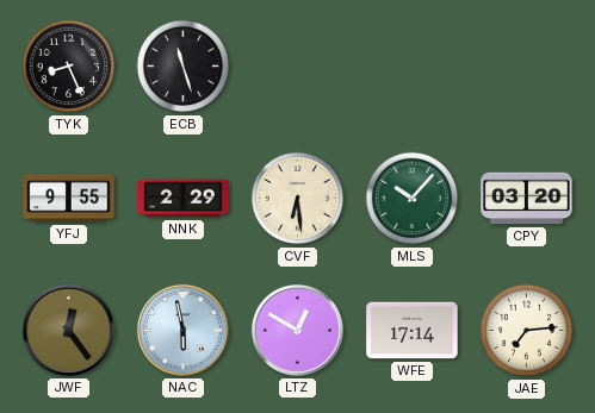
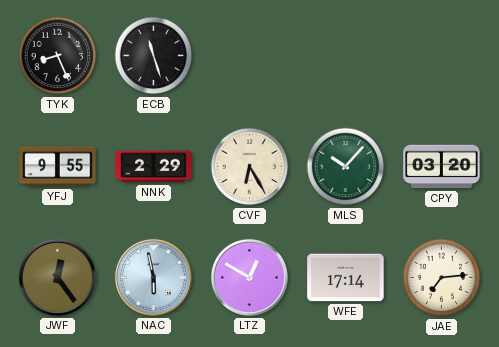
CVF: 6:29 -> 6:25 (250, 167)
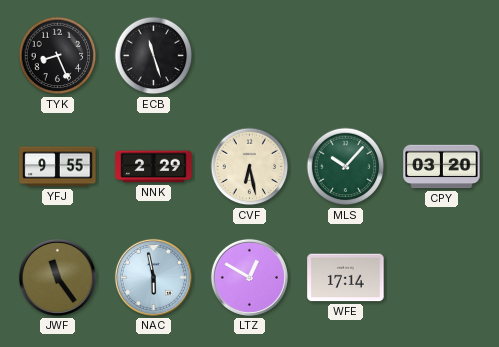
CVF: 6:25 -> 6:28 (250, 167)
JWF: 12:24 -> 11:24 (57, 277)
JAE: 7:14 -> none (442, 278)
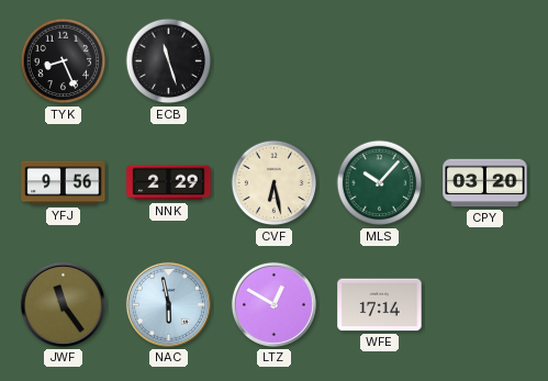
YFJ: 9:55 -> 9:56 (64, 183)
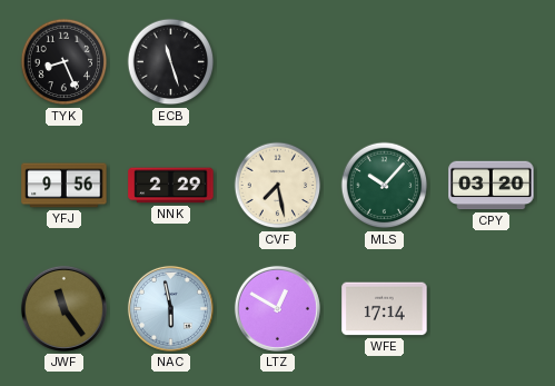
CVF: 6:28 -> 7:28 (278, 186)
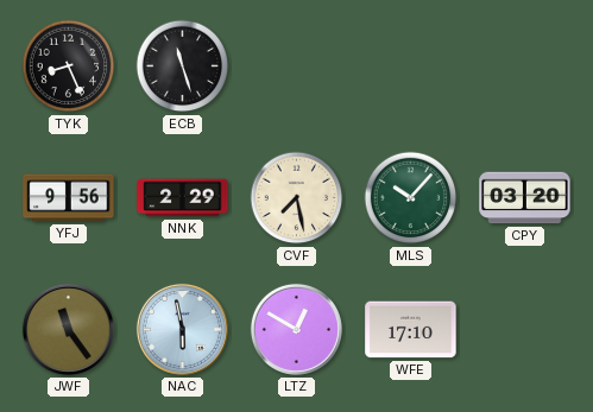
WFE: 17:14 -> 17:10 (411, 330)
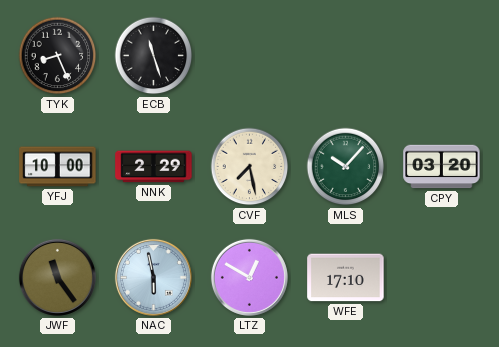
YFJ: 9:56 -> 10:00 (58, 167)
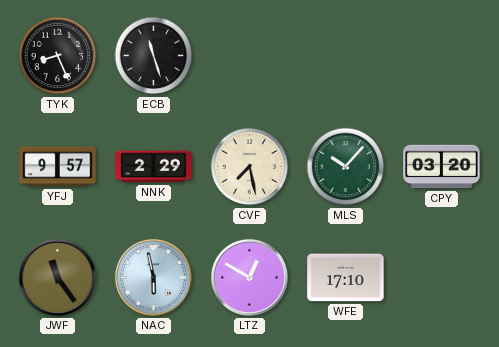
YFJ: 10:00 -> 9:57 (58, 167)
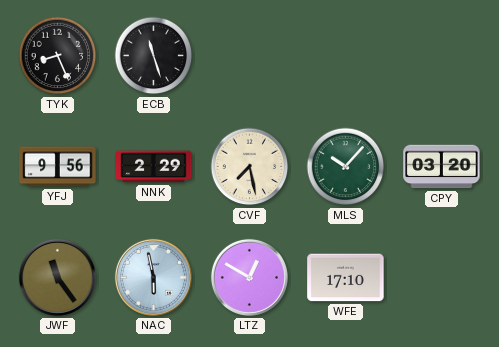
YFJ: 9:57 -> 9:56 (58, 167)
